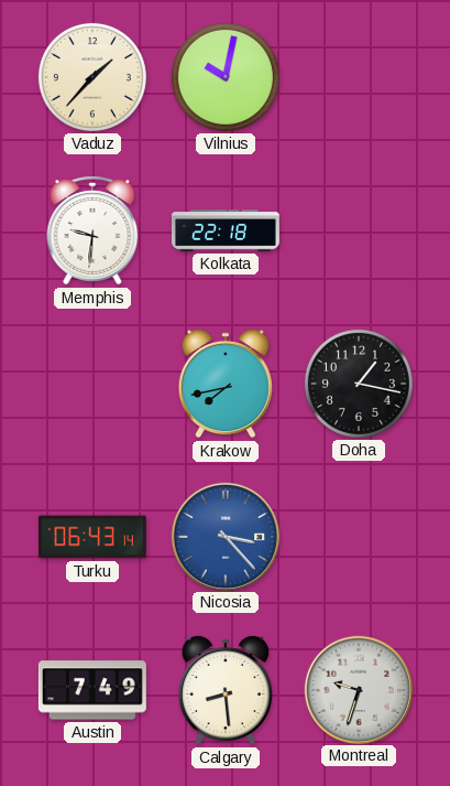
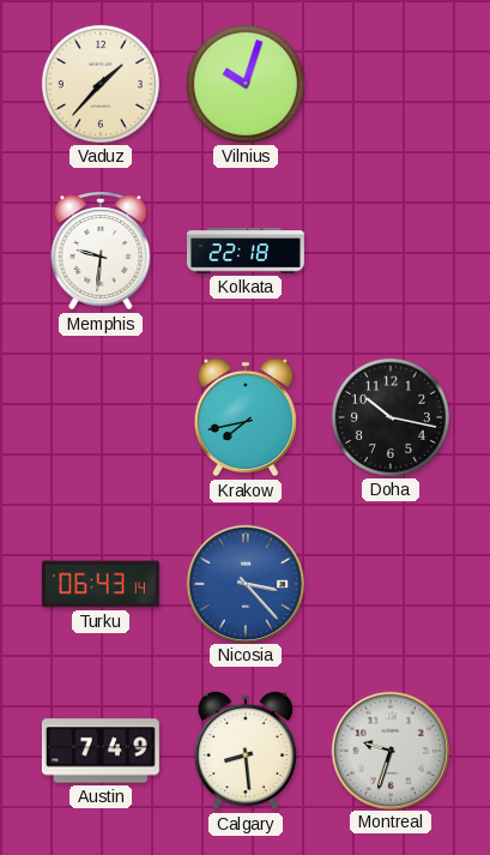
Vilnius: 10:02 -> 10:03 (246, 84)
Doha: 1:17 -> 10:17 (391, 417)
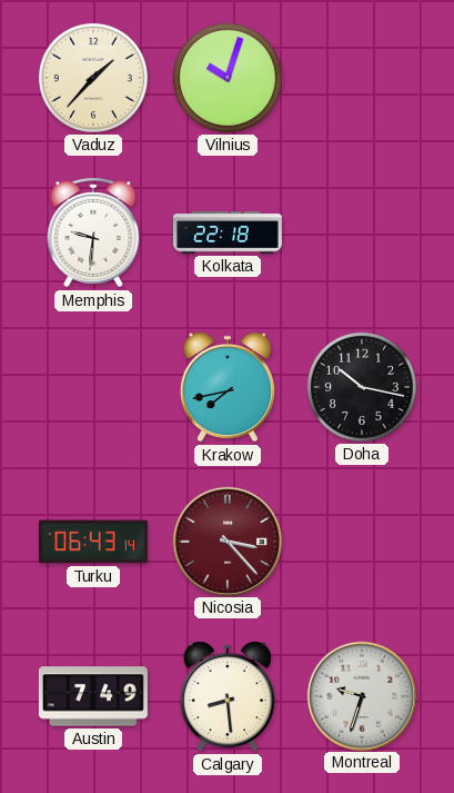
Nicosia dial: blue -> burgundy (226, 541)
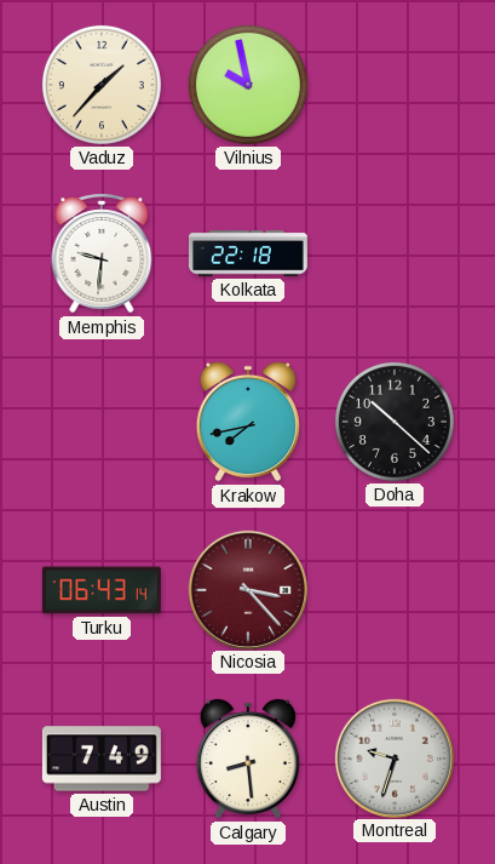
Vilnius: 10:03 -> 9:58 (248, 85)
Doha: 10:17 -> 10:22 (395, 422)
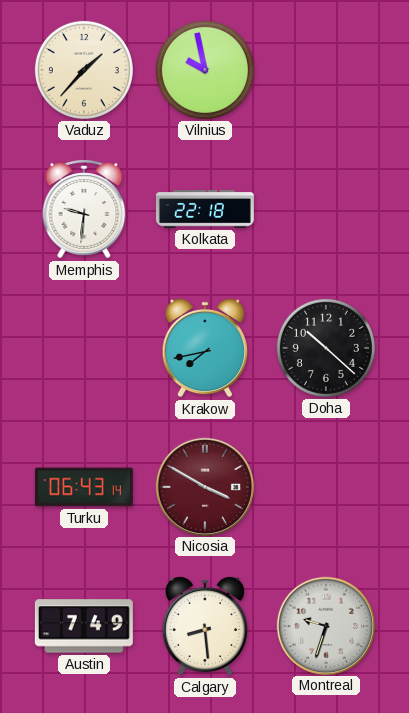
Nicosia: 3:23 -> 3:50 (204, 486)
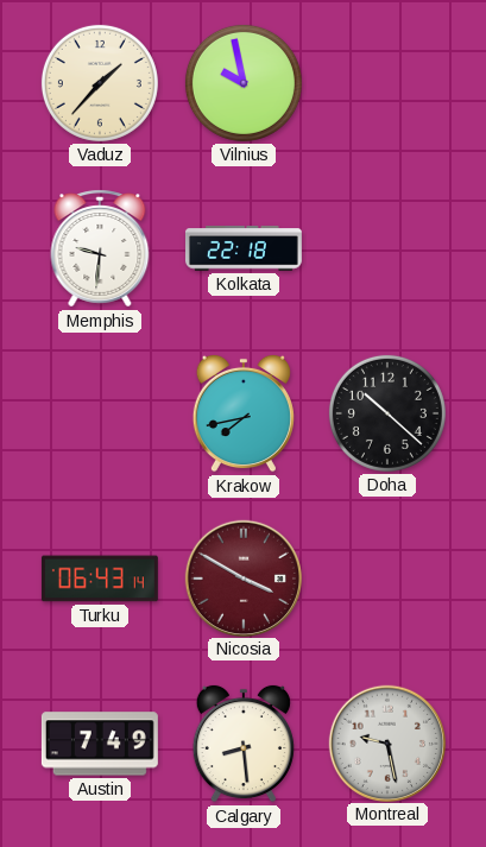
Montreal: 9:33 -> 9:28 (386, 742)
